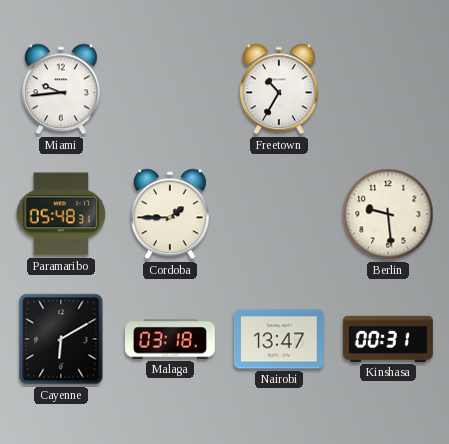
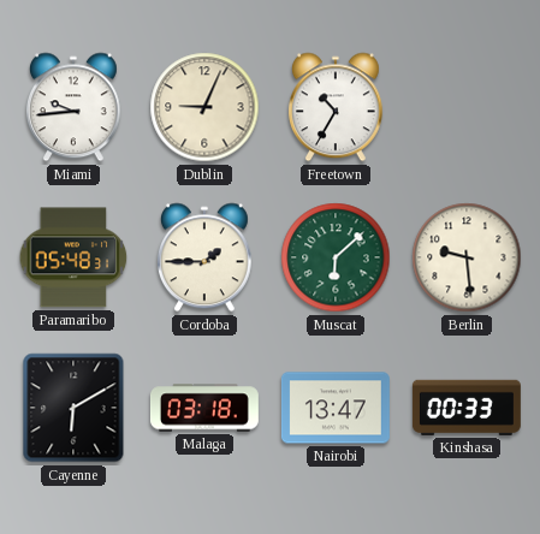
Dublin: none -> 9:04 (204, 107)
Muscat: none -> 6:08 (336, 257)
Kinshasa: 00:31 -> 00:33 (467, 408)
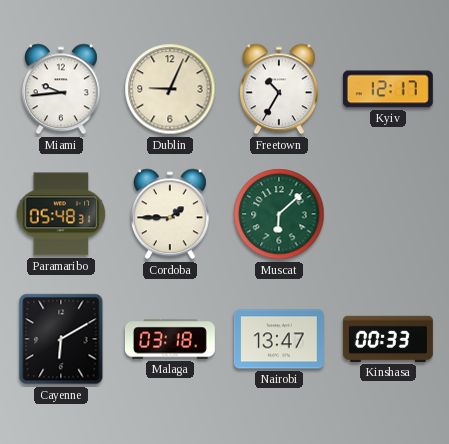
Kyiv: none -> 12:17 (388, 89)
Berlin: 9:29 -> none (467, 257)
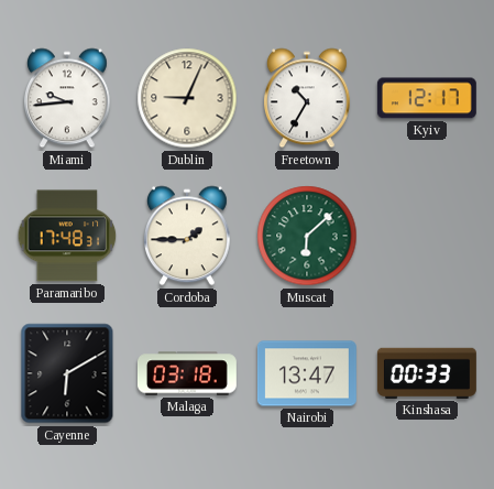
Paramaribo: 05:48 -> 17:48 (67, 236)
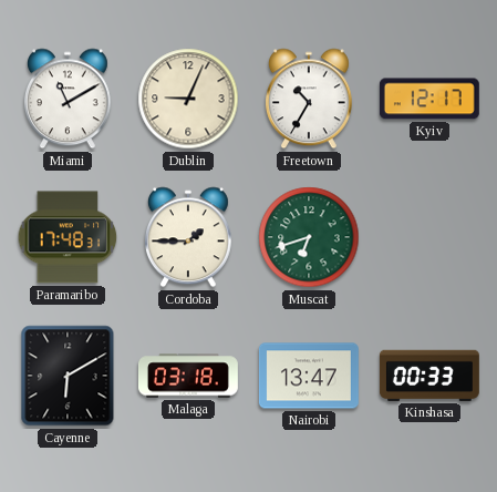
Miami: 9:44 -> 11:10 (68, 99)
Muscat: 6:08 -> 6:42 (309, 237)
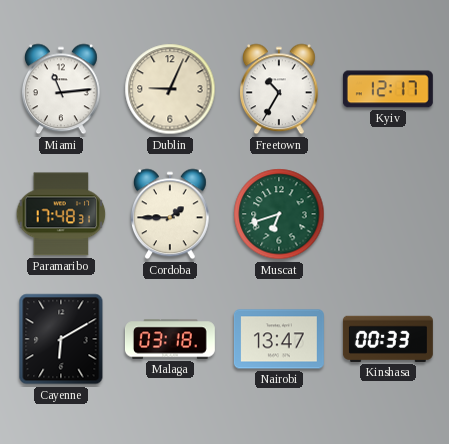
Miami: 11:10 -> 11:14 (61, 89)
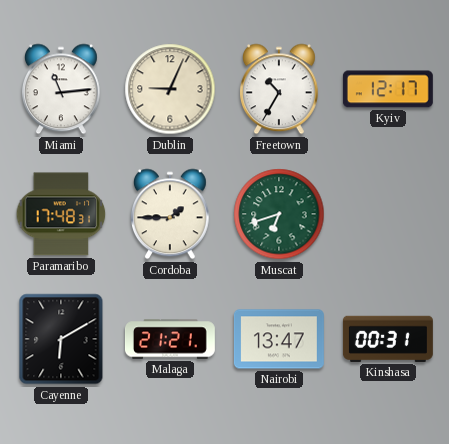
Malaga: 03:18 -> 21:21 (170, 339)
Kinshasa: 00:33 -> 00:31 (388, 339)
